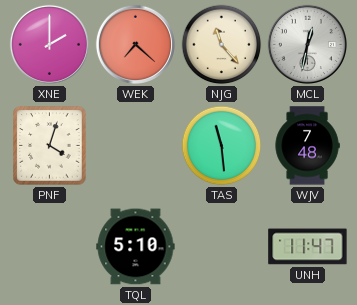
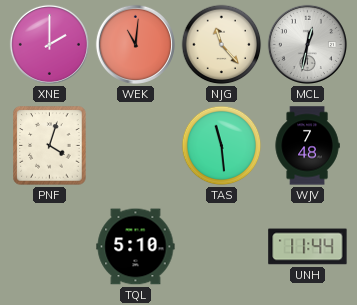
WEK: 7:22 -> 11:01 (135, 44)
UNH: 11:47 -> 11:44 (308, 247)
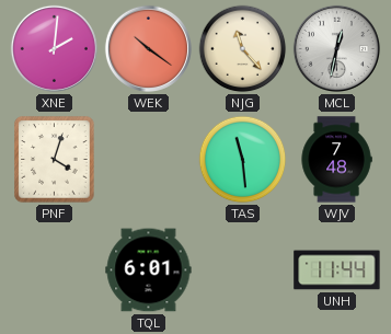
XNE: 2:00 -> 2:01 (54, 48)
WEK: 11:01 -> 10:21 (148, 48)
TQL: 5:10 -> 6:01 (149, 270)
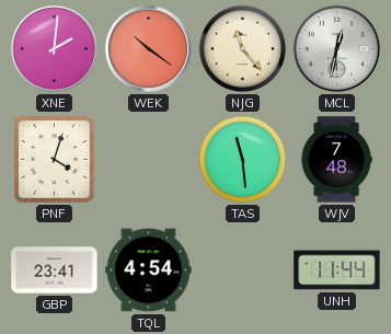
GBP: none -> 23:41 (55, 270)
TQL: 6:01 -> 4:54 (149, 270)
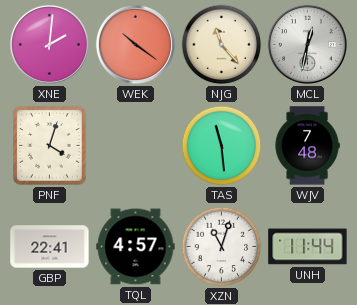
GBP: 23:41 -> 22:41 (50, 247)
TQL: 4:54 -> 4:57 (136, 247)
XZN: none -> 11:03 (222, 247)
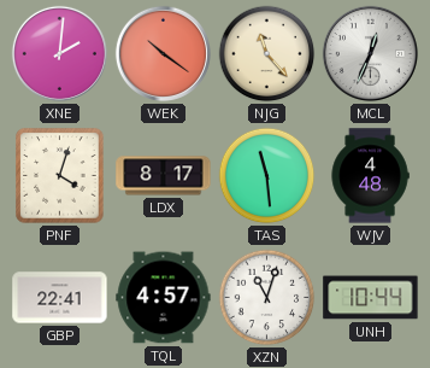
MCL: 12:32 -> 12:34 (370, 53)
LDX: none -> 8:17 (164, 176)
WJV: 7:48 -> 4:48 (370, 176)
UNH: 11:44 -> 10:44 (371, 298)
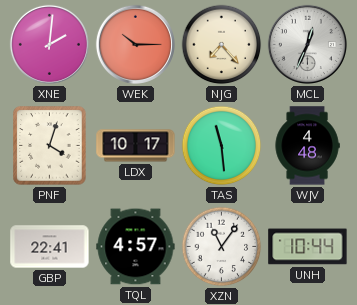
WEK: 10:21 -> 10:15 (135, 44)
NJG: 11:23 -> 7:23 (222, 45)
LDX: 8:17 -> 10:17 (136, 146)
XZN: 11:03 -> 11:06 (222, 247)
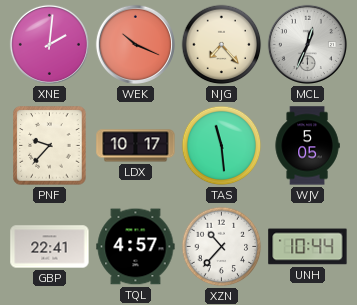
WEK: 10:15 -> 10:19 (135, 44)
PNF: 4:03 -> 9:37 (50, 146)
WJV: 4:48 -> 5:05 (307, 146)
XZN: 11:06 -> 10:37 (222, 247)
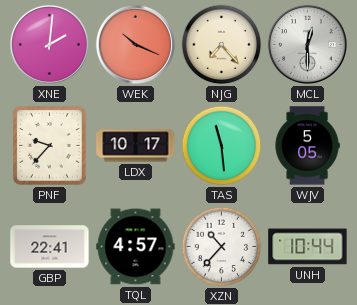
MCL: 12:34 -> 12:30 (307, 44)
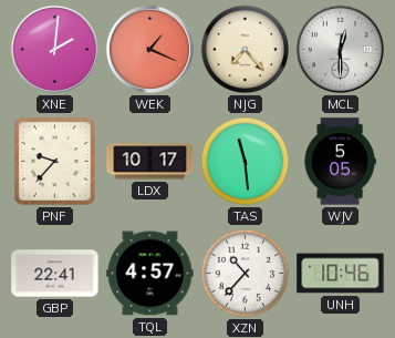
WEK: 10:19 -> 1:19 (149, 49)
UNH: 10:44 -> 10:46 (341, 274)
